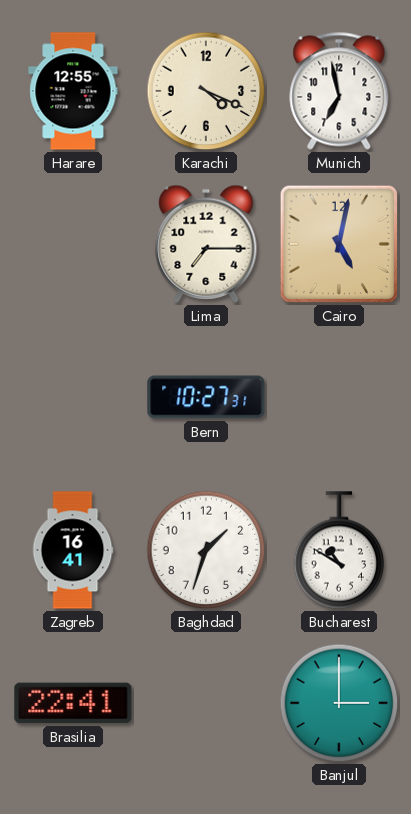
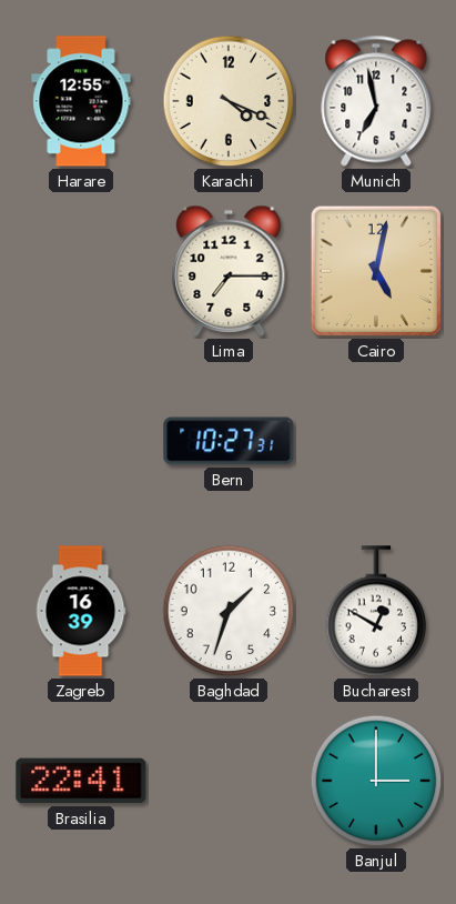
Zagreb: 16:41 -> 16:39 (81, 611)
Bucharest: 10:50 -> 12:50 (376, 611)
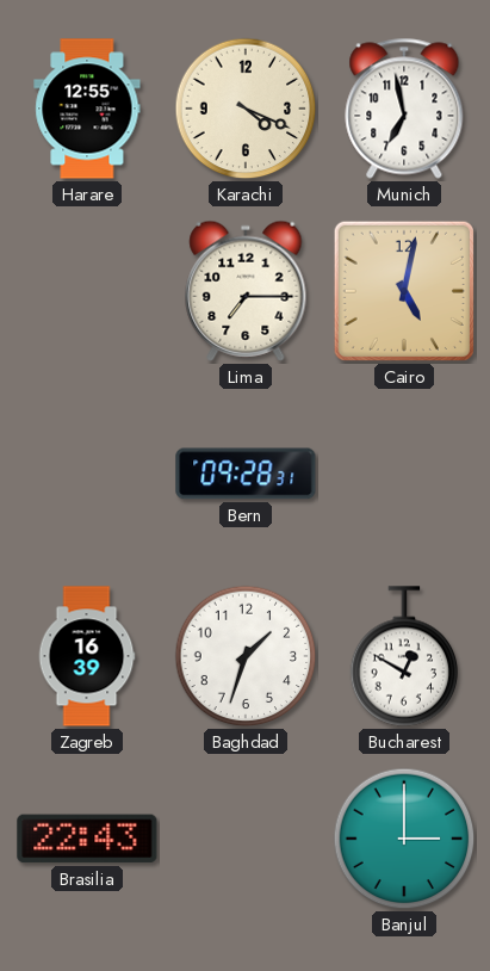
Bern: 10:27 -> 09:28 (246, 474)
Brasilia: 22:41 -> 22:43 (87, 839)
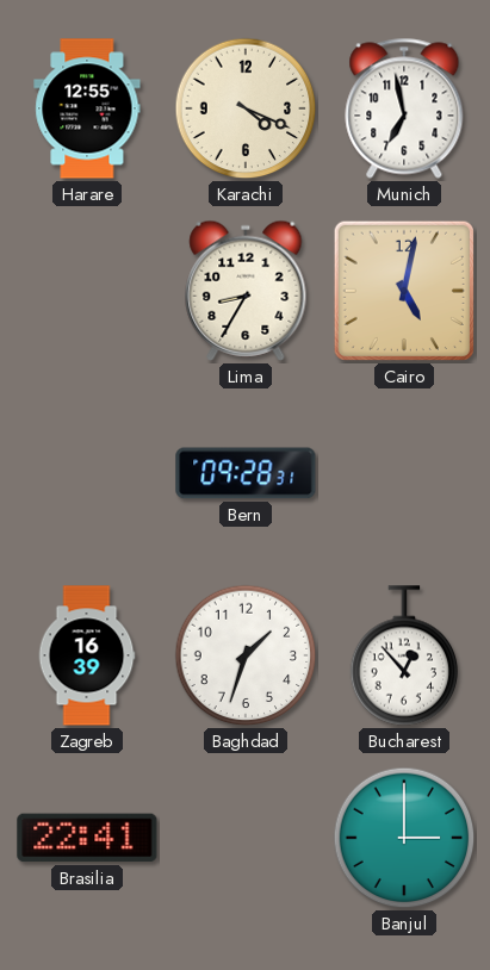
Lima: 7:15 -> 8:35 (246, 291)
Bucharest: 12:50 -> 12:53 (404, 655)
Brasilia: 22:43 -> 22:41 (87, 838)
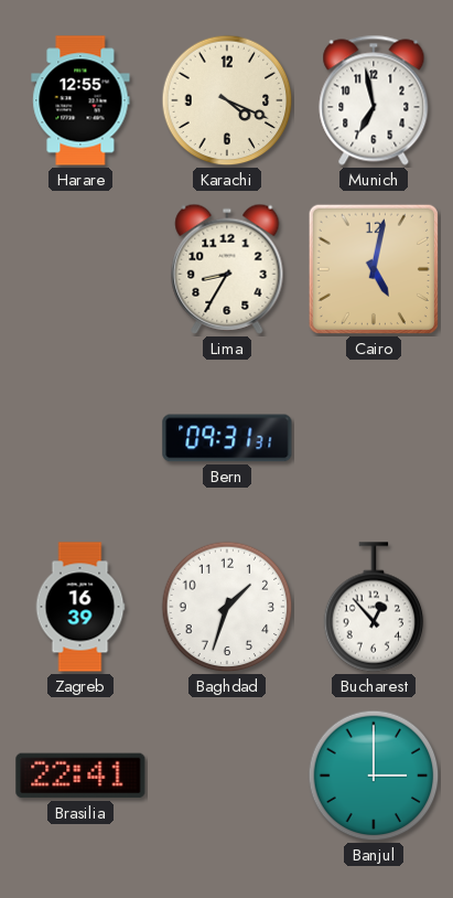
Bern: 09:28 -> 09:31 (227, 438)
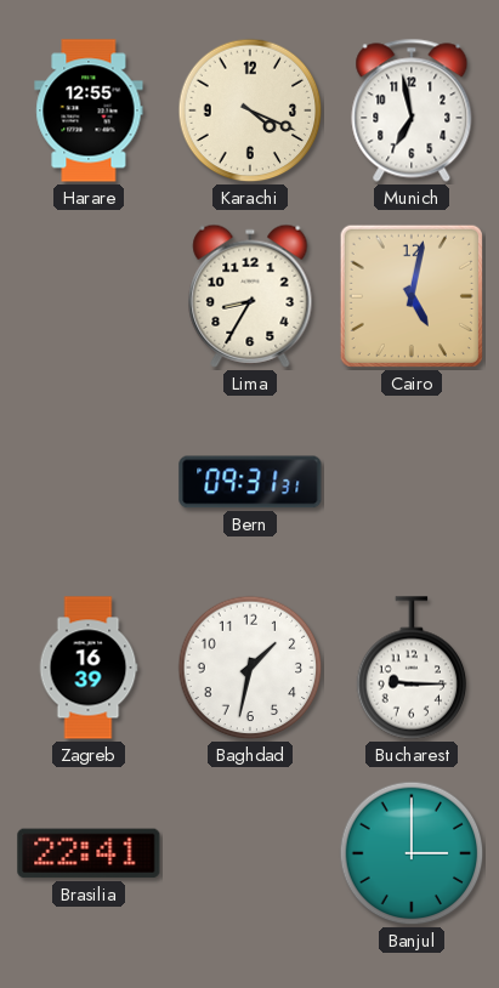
Baghdad: 1:33 -> 1:32 (250, 668)
Bucharest: 12:53 -> 9:15 (412, 668)
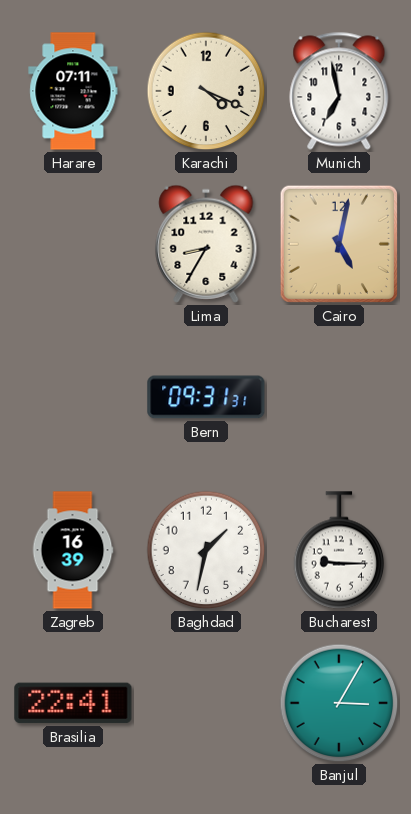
Harare: 12:55 -> 07:11 (73, 91)
Banjul: 3:00 -> 3:05 (339, 703)
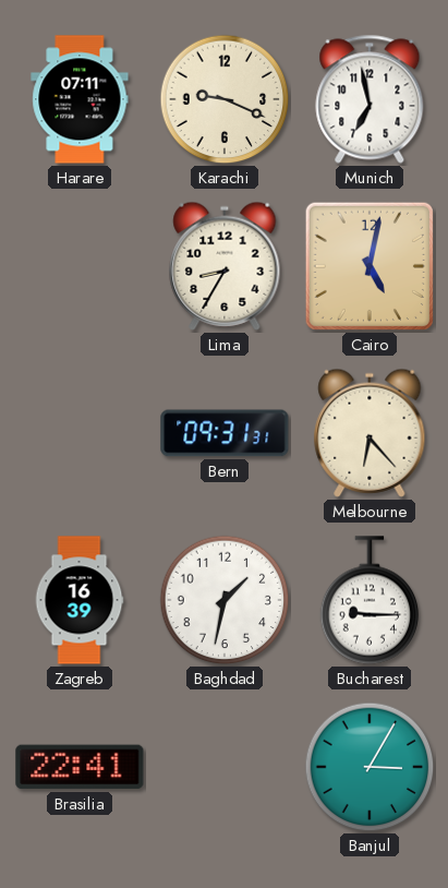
Karachi: 4:19 -> 9:19 (225, 99)
Melbourne: none -> 6:23 (370, 433)
